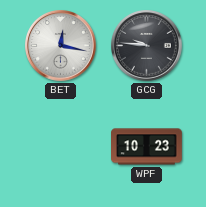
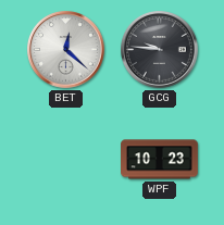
BET: 12:17 -> 12:22 (66, 50)
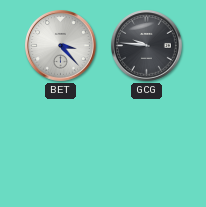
BET: 12:22 -> 3:23 (61, 46)
WPF: 10:23 -> none (160, 160)
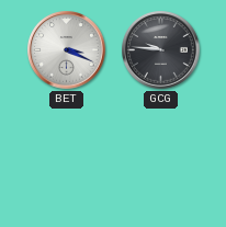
BET: 3:23 -> 3:19 (67, 50)
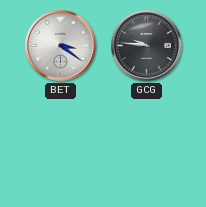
BET: 3:19 -> 3:21 (61, 46)
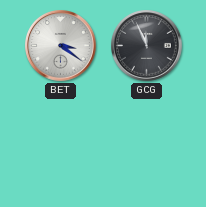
GCG: 9:46 -> 11:56 (147, 46)
